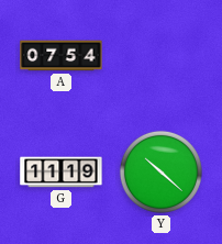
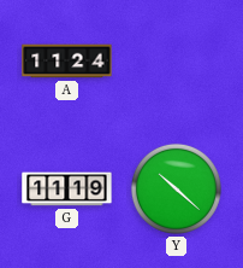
A: 07:54 -> 11:24 (67, 62)
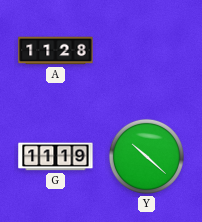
A: 11:24 -> 11:28 (56, 51)
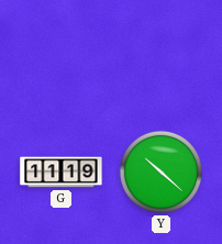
A: 11:28 -> none (56, 51)
